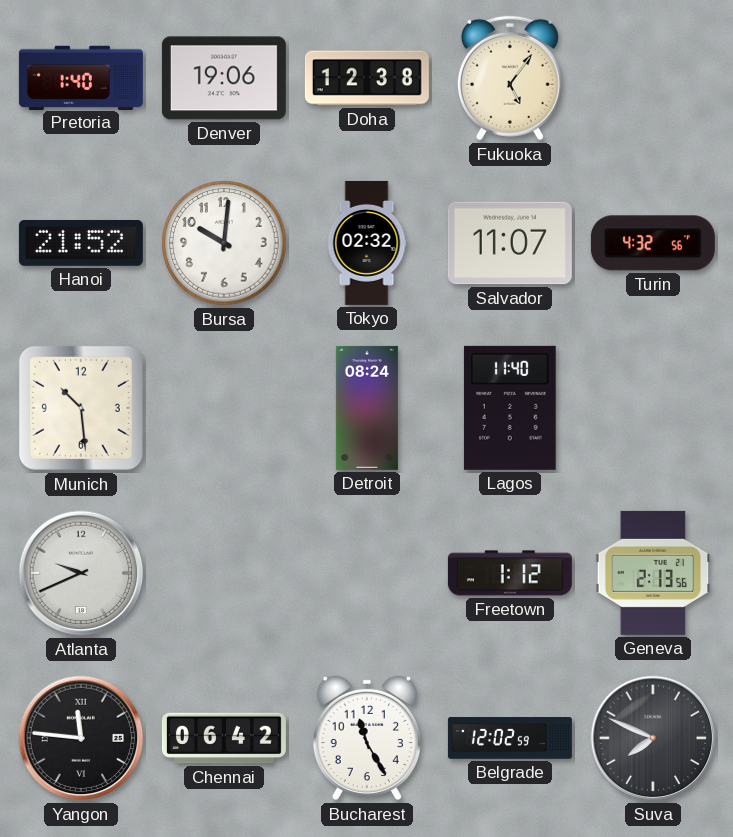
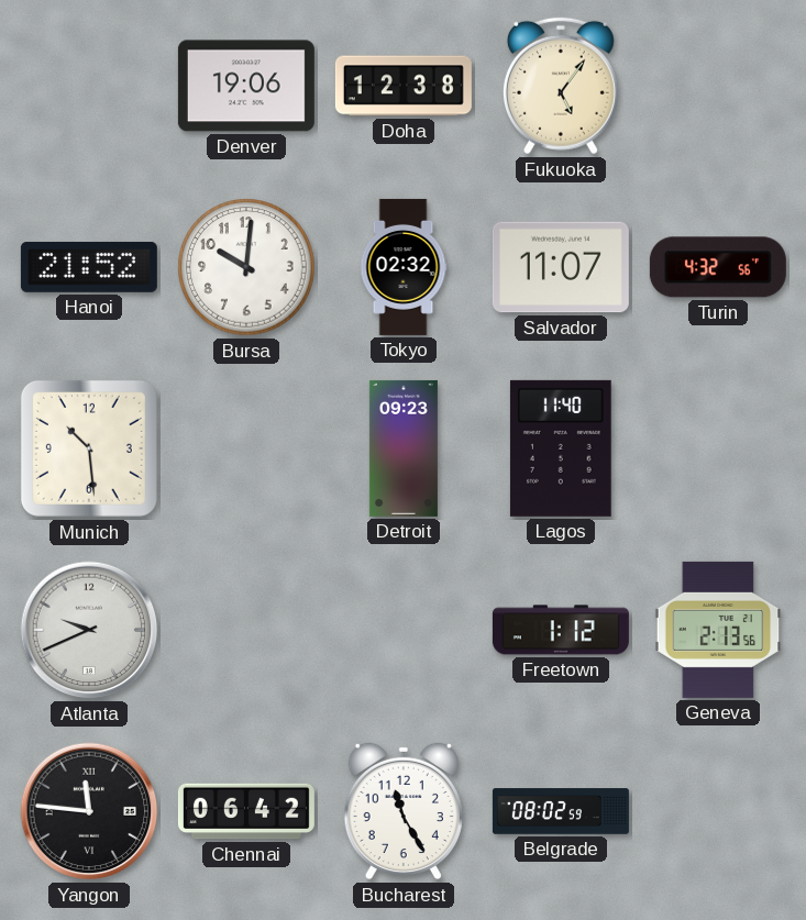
Pretoria: 1:40 -> none (81, 77)
Detroit: 08:24 -> 09:23 (404, 448)
Belgrade: 12:02 -> 08:02 (561, 811)
Suva: 7:49 -> none (653, 738)
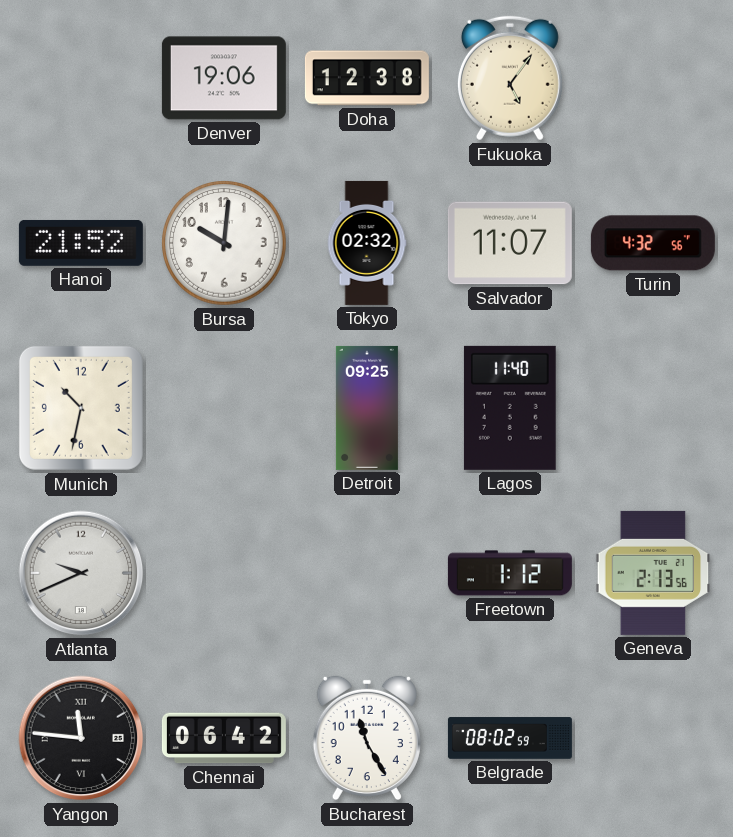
Munich: 10:29 -> 10:32 (81, 408)
Detroit: 09:23 -> 09:25 (367, 408)
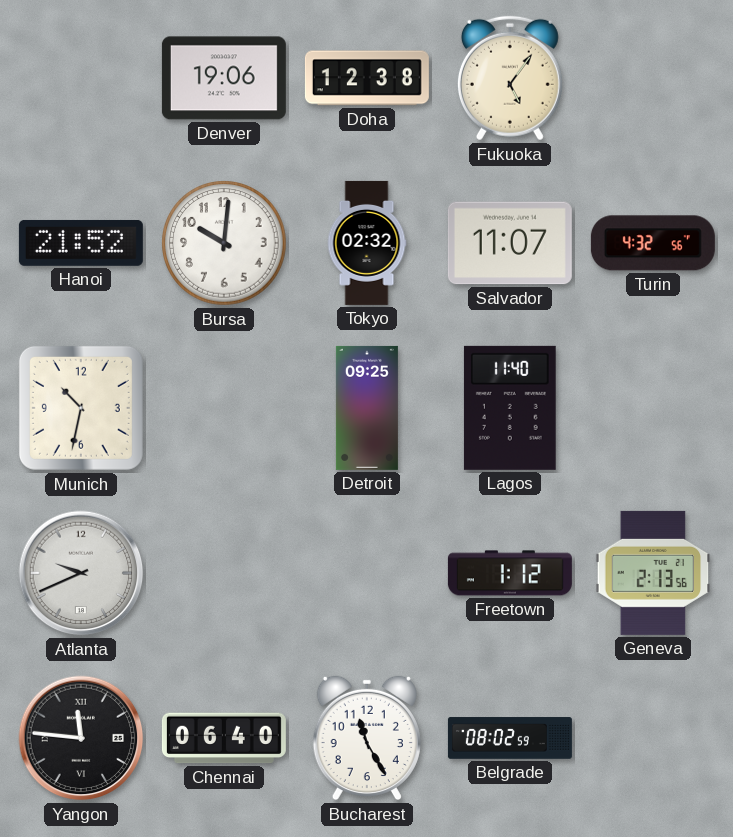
Chennai: 06:42 -> 06:40 (224, 738)
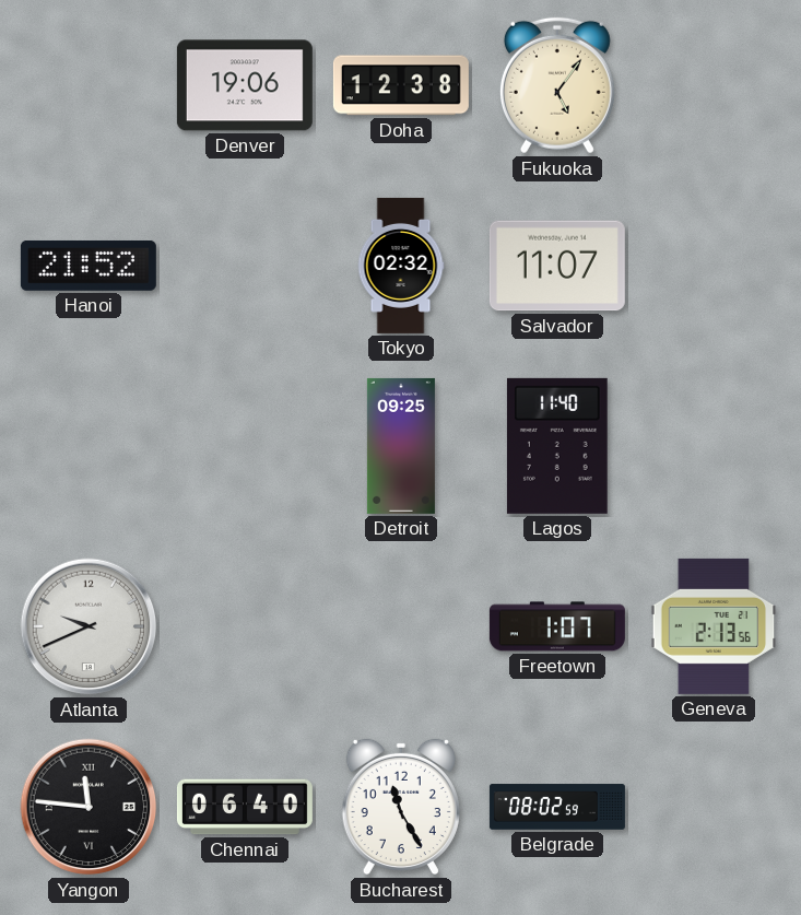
Bursa: 10:01 -> none (224, 243)
Turin: 4:32 -> none (653, 243)
Munich: 10:32 -> none (81, 408)
Freetown: 1:12 -> 1:07 (557, 626)
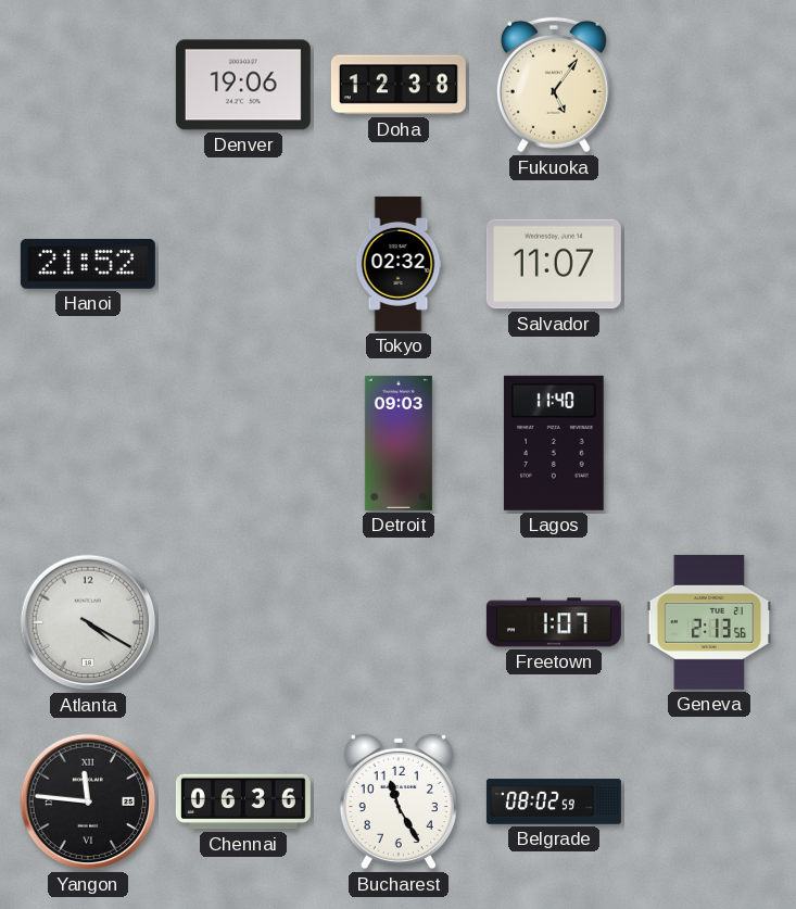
Detroit: 09:25 -> 09:03 (399, 443)
Atlanta: 9:41 -> 4:20 (88, 622)
Chennai: 06:40 -> 06:36 (243, 801)
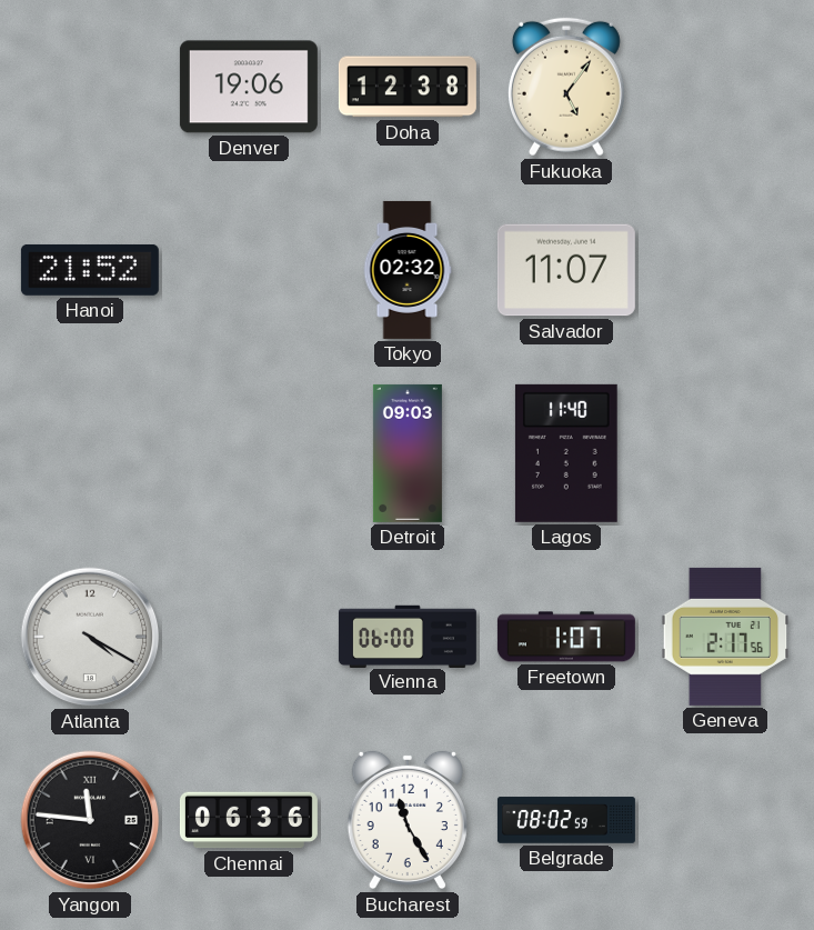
Vienna: none -> 06:00 (408, 636)
Geneva: 2:13 -> 2:17 (725, 637)
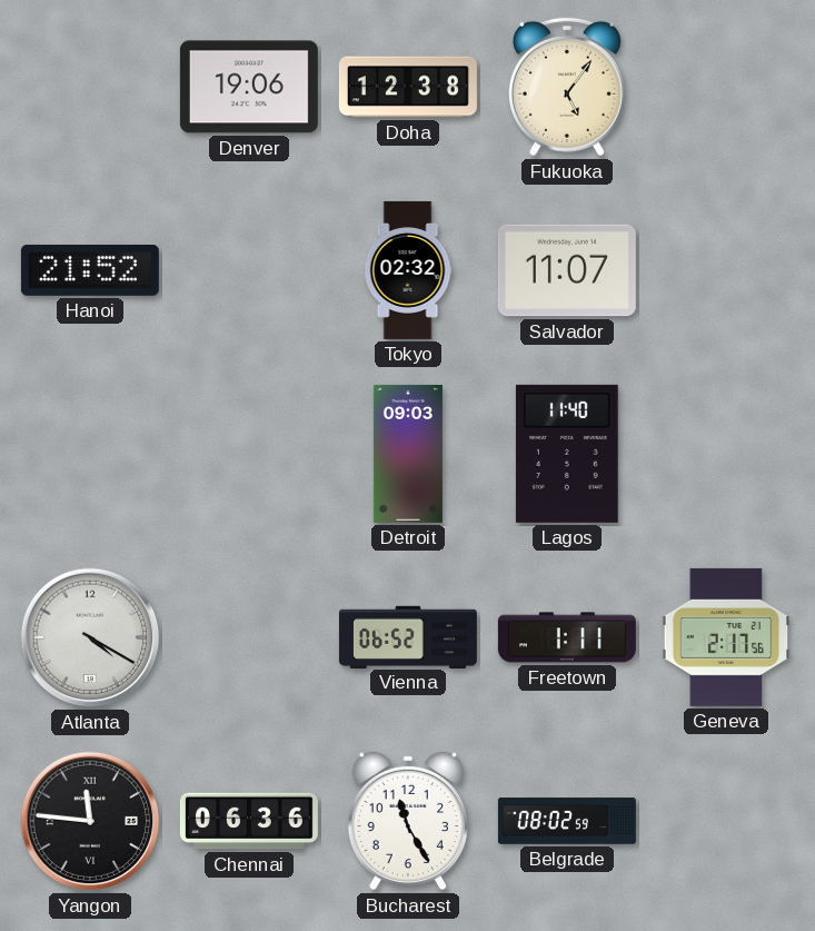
Vienna: 06:00 -> 06:52 (408, 636)
Freetown: 1:07 -> 1:11 (567, 637)
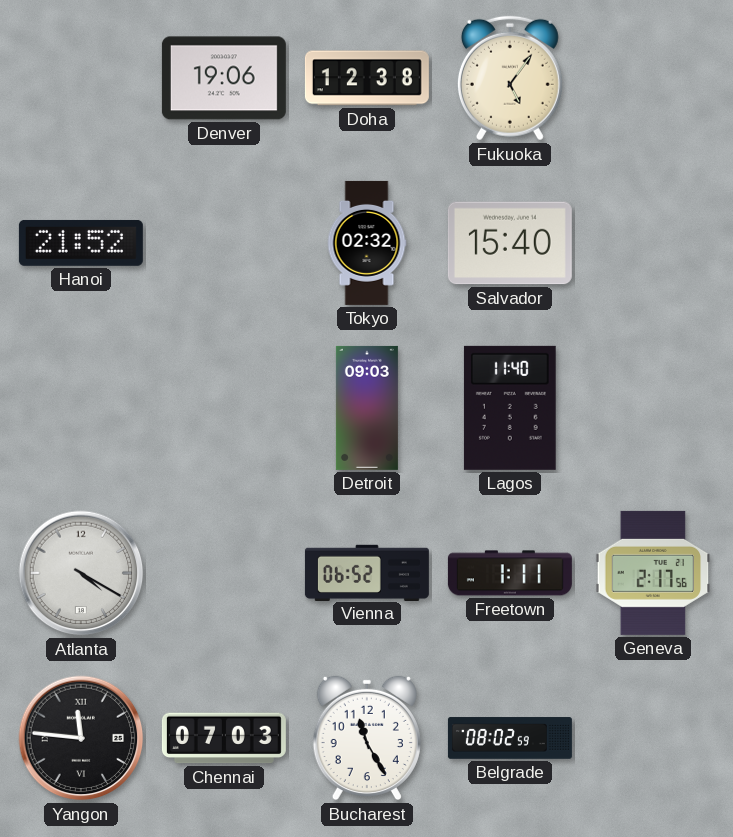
Salvador: 11:07 -> 15:40 (510, 243)
Chennai: 06:36 -> 07:03 (224, 738)
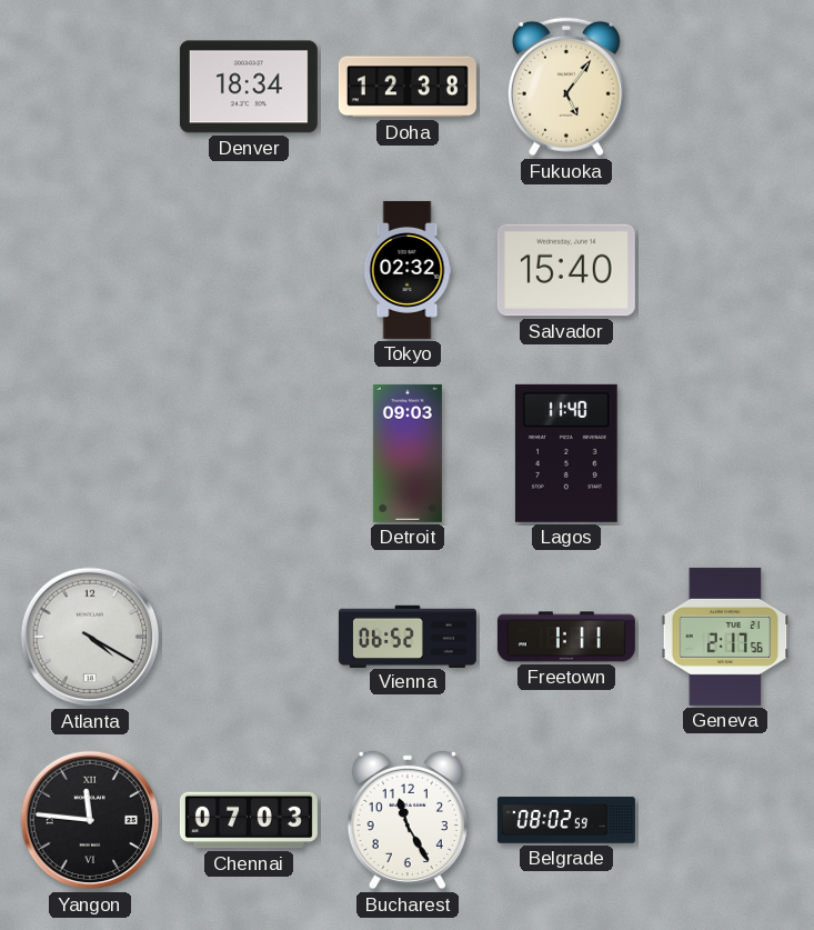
Denver: 19:06 -> 18:34 (249, 87)
Hanoi: 21:52 -> none (81, 243)
